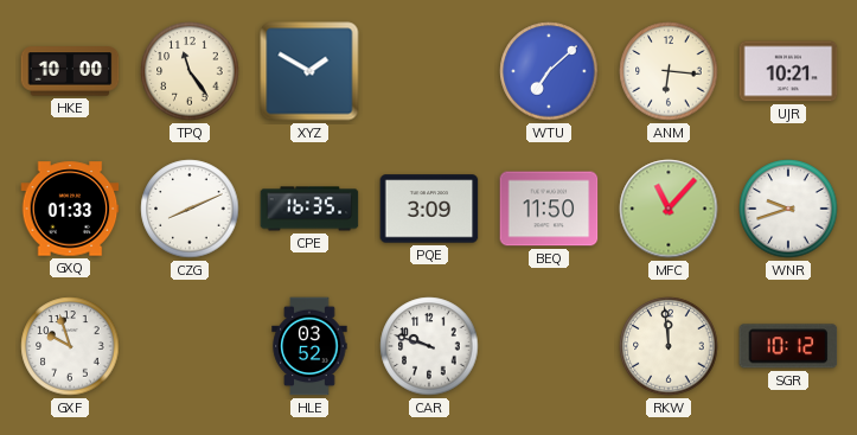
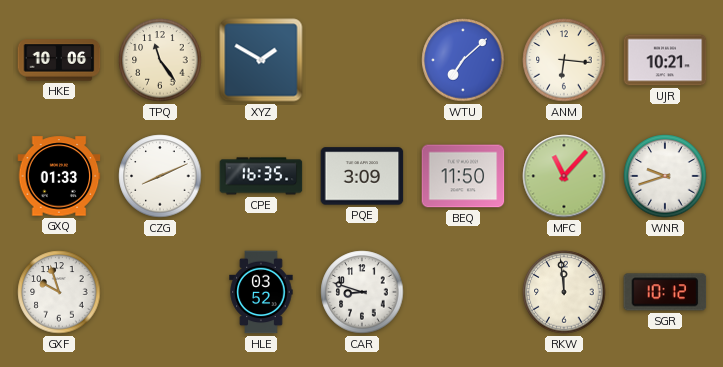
HKE: 10:00 -> 10:06 (59, 60)
CAR: 9:48 -> 8:48 (362, 292)
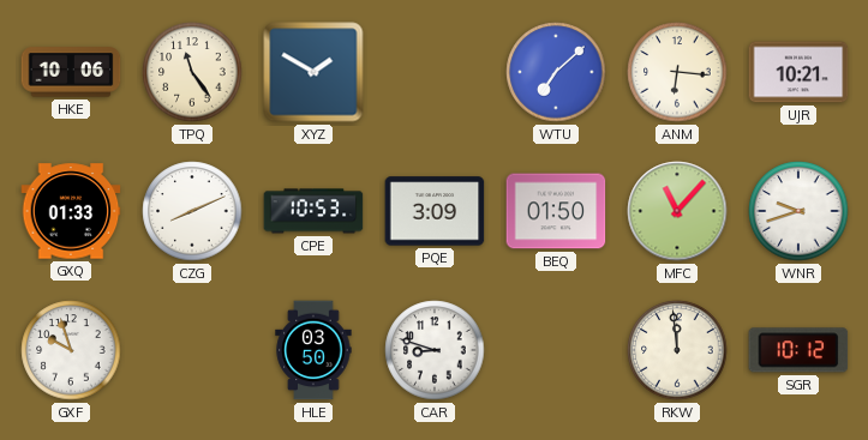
CPE: 16:35 -> 10:53 (313, 211)
BEQ: 11:50 -> 01:50 (556, 211)
HLE: 03:52 -> 03:50 (313, 350)
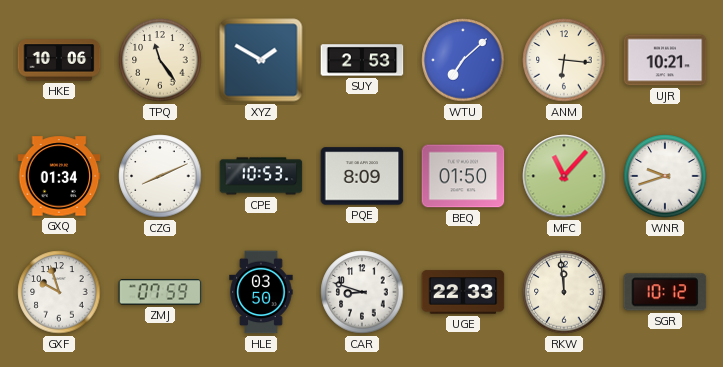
SUY: none -> 2:53 (362, 60)
GXQ: 01:33 -> 01:34 (59, 176)
PQE: 3:09 -> 8:09 (362, 176)
ZMJ: none -> 07:59 (160, 292)
UGE: none -> 22:33 (463, 292)
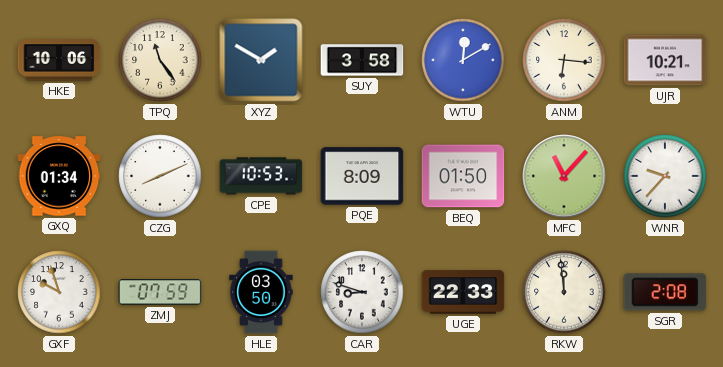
SUY: 2:53 -> 3:58 (362, 60)
WTU: 7:08 -> 12:10 (463, 60)
WNR: 9:42 -> 9:37 (665, 176)
SGR: 10:12 -> 2:08 (665, 292)
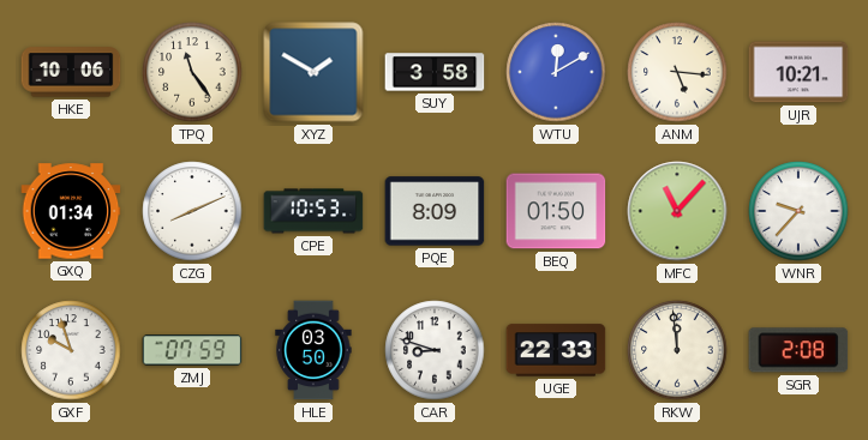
ANM: 6:16 -> 5:16 (677, 72)
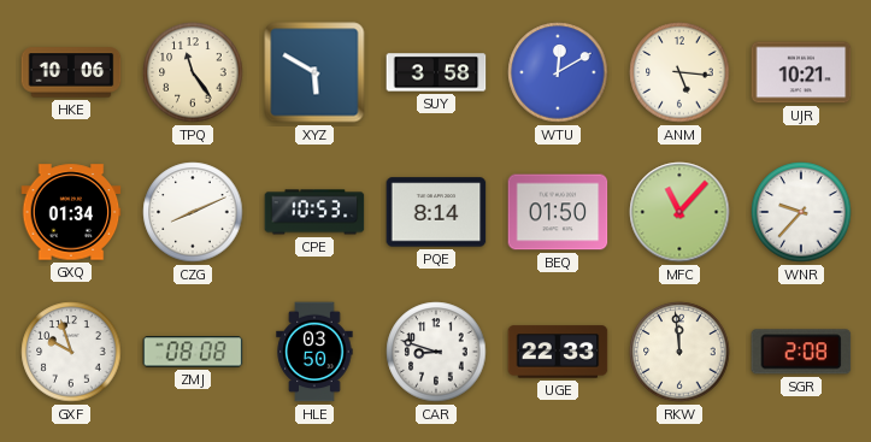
XYZ: 1:50 -> 5:50 (314, 72)
PQE: 8:09 -> 8:14 (436, 212)
ZMJ: 07:59 -> 08:08 (193, 352)
